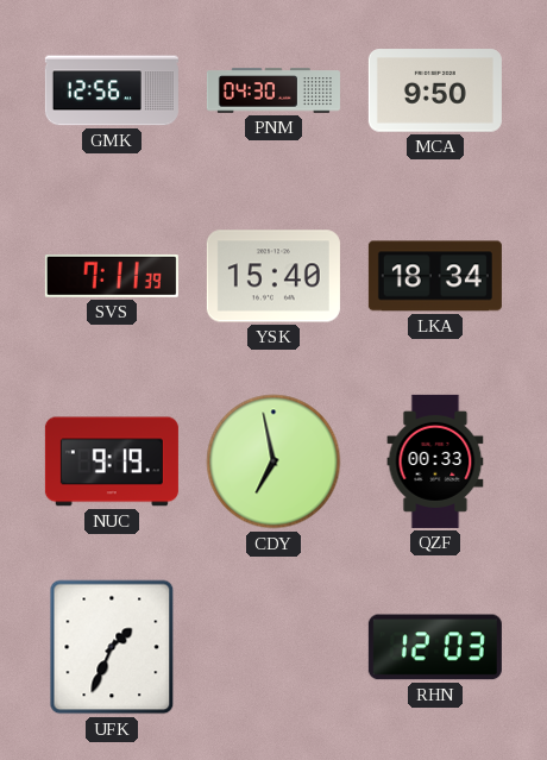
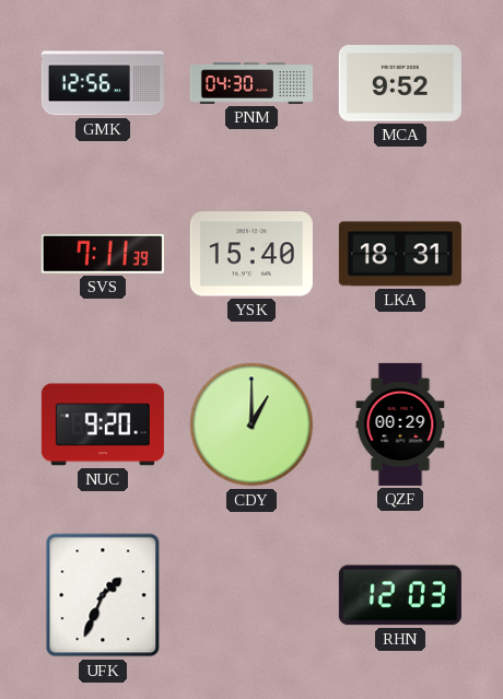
MCA: 9:50 -> 9:52 (400, 83)
LKA: 18:34 -> 18:31 (400, 254)
NUC: 9:19 -> 9:20 (103, 424)
CDY: 6:58 -> 1:00 (251, 424)
QZF: 00:33 -> 00:29 (400, 424)
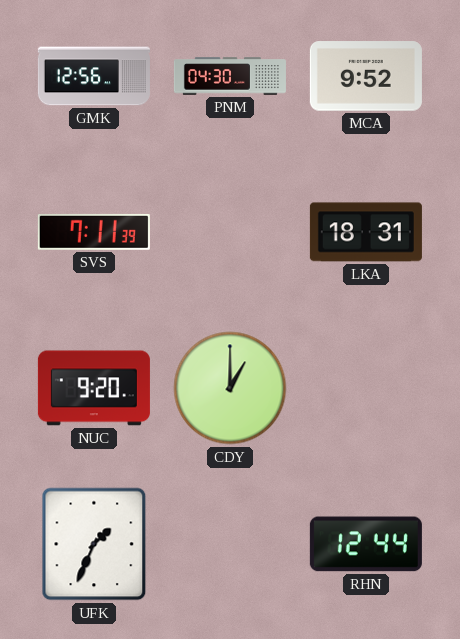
YSK: 15:40 -> none (251, 254)
QZF: 00:29 -> none (400, 424)
RHN: 12:03 -> 12:44 (366, 544)
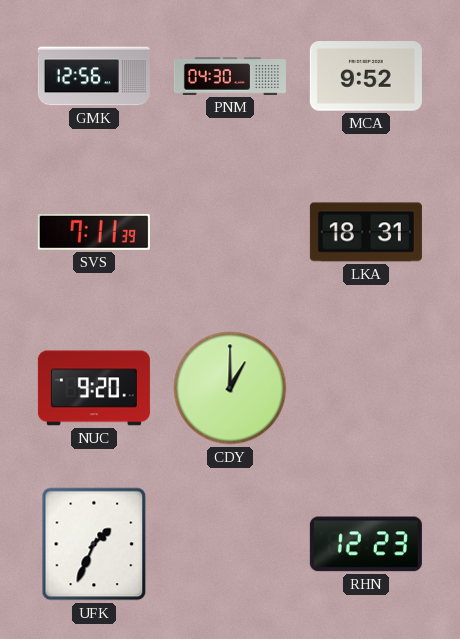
RHN: 12:44 -> 12:23 (366, 544)
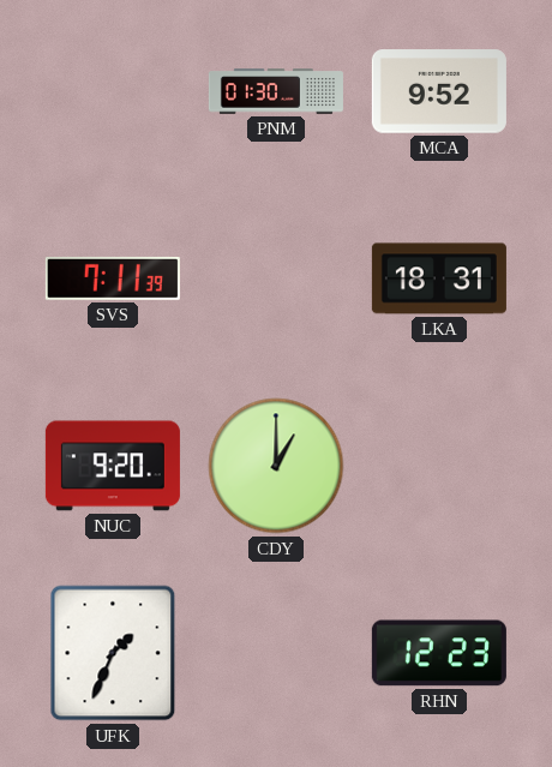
GMK: 12:56 -> none (94, 76)
PNM: 04:30 -> 01:30 (276, 91)
